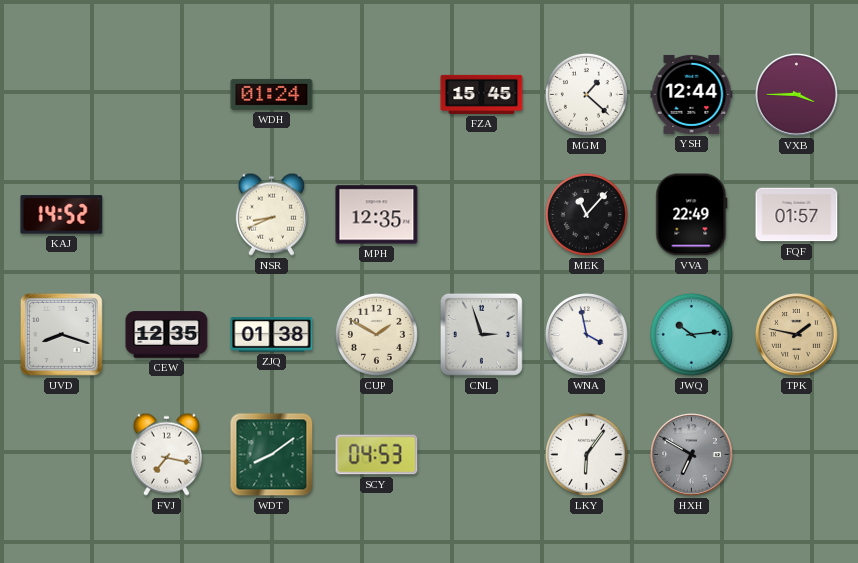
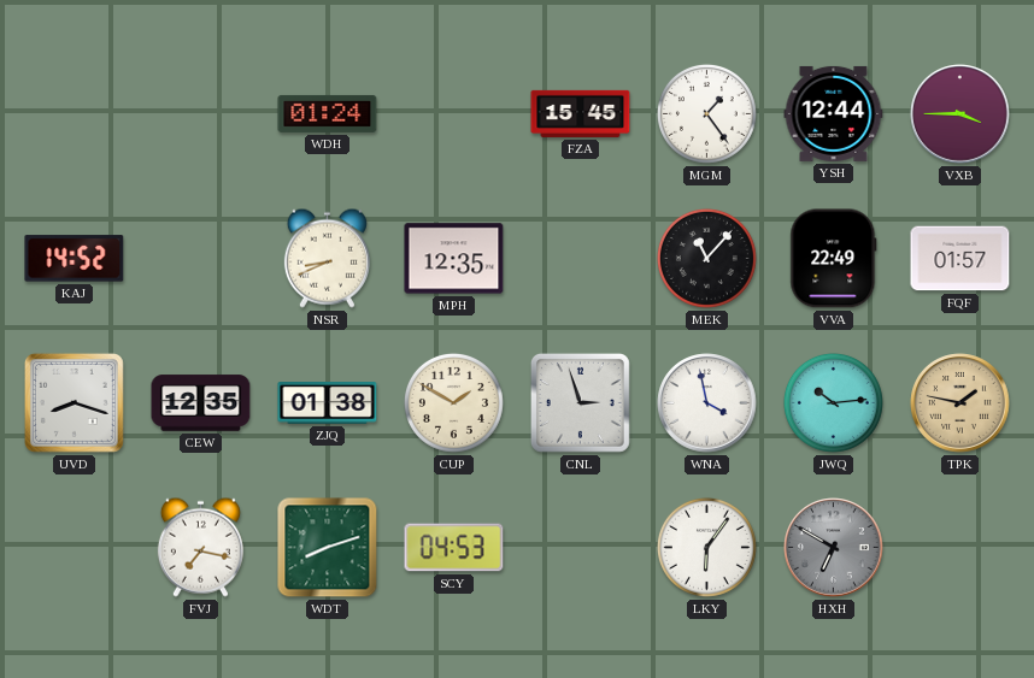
MGM: 1:22 -> 1:24 (706, 113)
WDT: 8:09 -> 8:12 (328, 548)
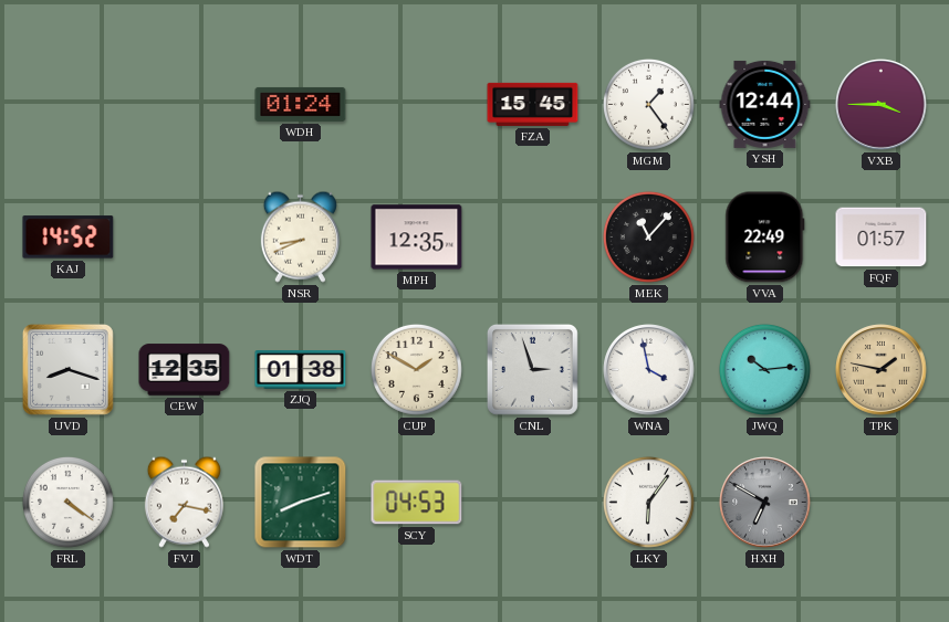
FRL: none -> 4:21 (67, 502)
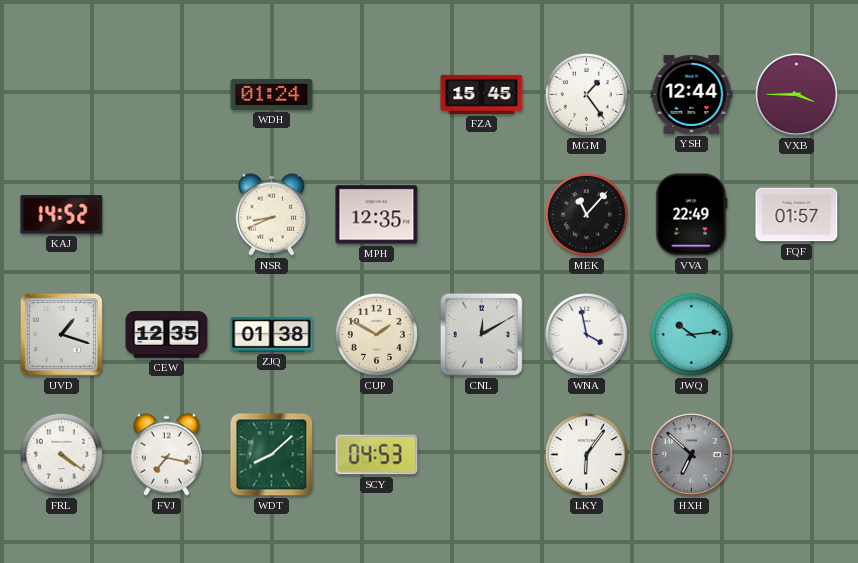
UVD: 8:18 -> 1:18 (61, 334)
CNL: 2:57 -> 12:10 (481, 334)
TPK: 1:47 -> none (882, 370)
WDT: 8:12 -> 8:08 (272, 455)
HXH: 6:50 -> 6:52 (692, 455)
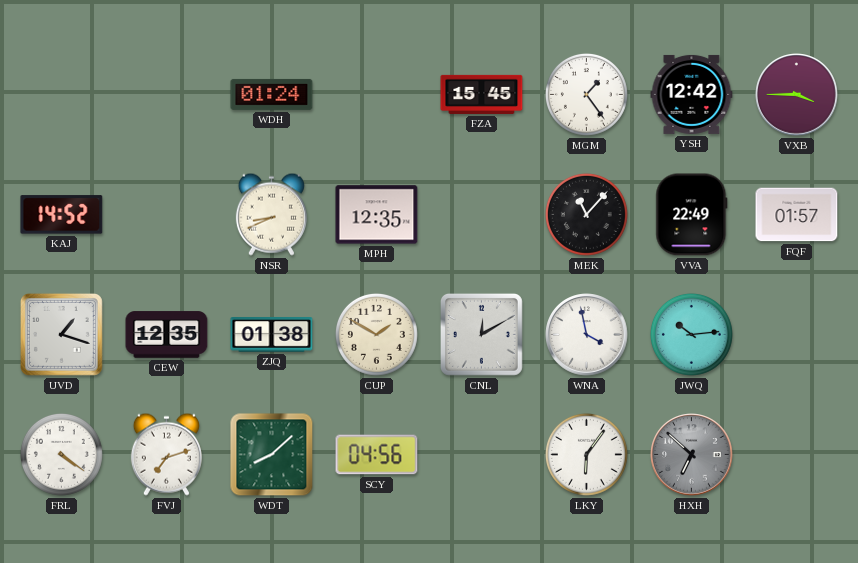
YSH: 12:44 -> 12:42 (692, 94)
FVJ: 7:17 -> 7:12 (166, 454)
SCY: 04:53 -> 04:56 (377, 455)
